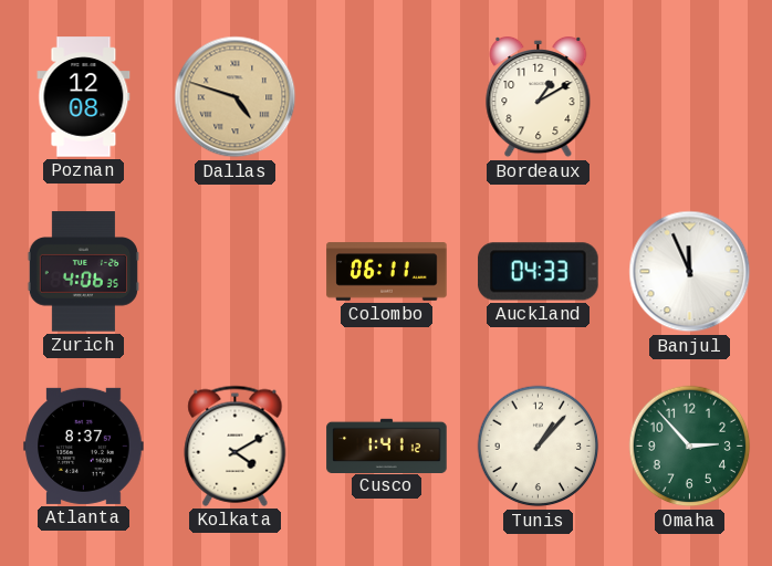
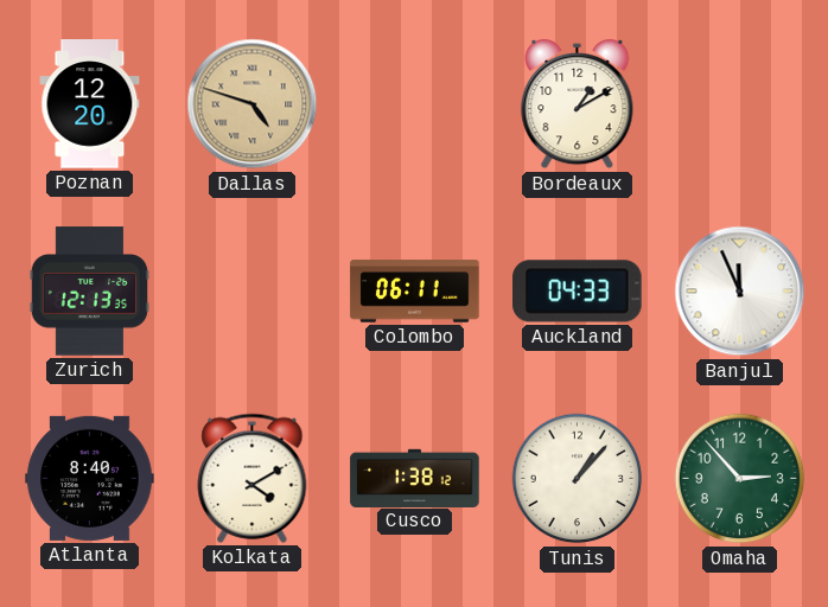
Poznan: 12:08 -> 12:20 (90, 104)
Zurich: 4:06 -> 12:13 (89, 292)
Atlanta: 8:37 -> 8:40 (90, 478)
Cusco: 1:41 -> 1:38 (415, 478)
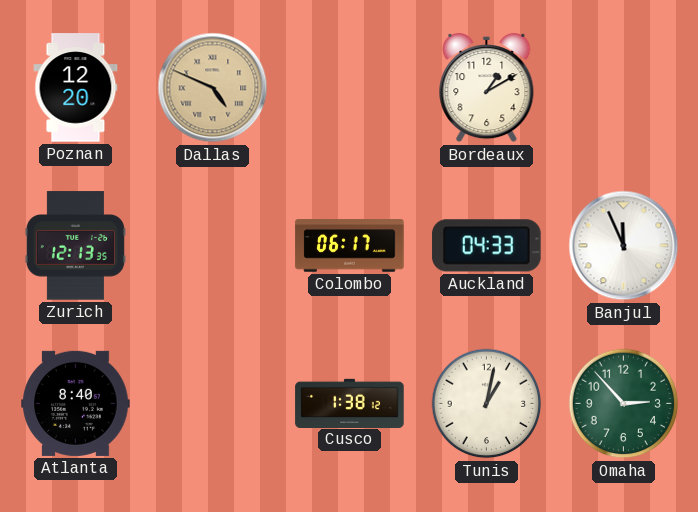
Dallas: 4:48 -> 4:49 (213, 88)
Colombo: 06:11 -> 06:17 (350, 246)
Kolkata: 4:10 -> none (253, 478)
Tunis: 1:07 -> 1:02 (487, 404)
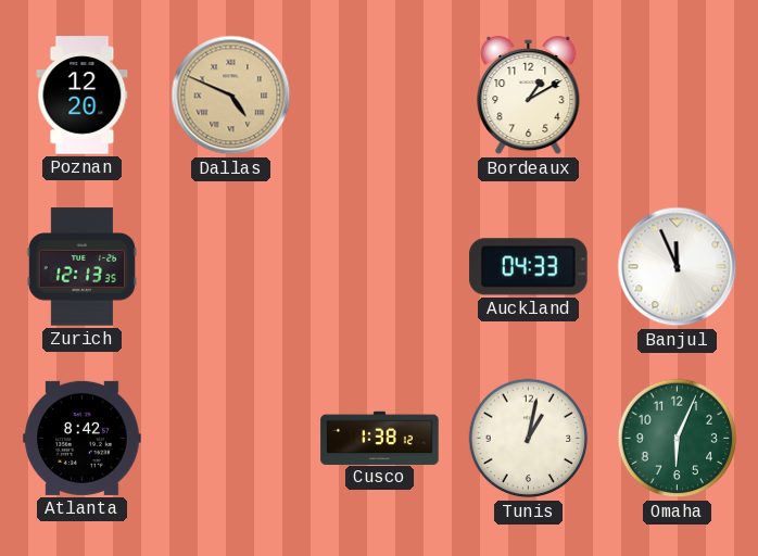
Colombo: 06:17 -> none (350, 246)
Atlanta: 8:40 -> 8:42 (83, 438)
Omaha: 2:53 -> 6:04 (678, 439)
